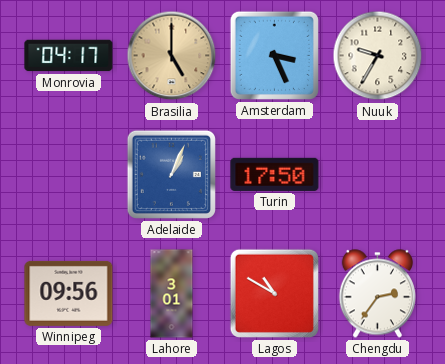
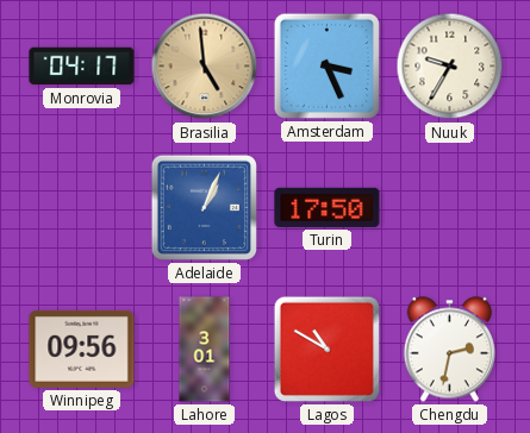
Brasilia: 5:00 -> 4:59 (205, 67)
Chengdu: 2:36 -> 2:32 (449, 350)
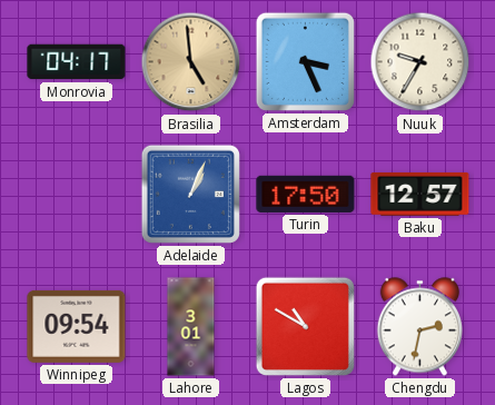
Baku: none -> 12:57 (420, 194)
Winnipeg: 09:56 -> 09:54 (77, 326)
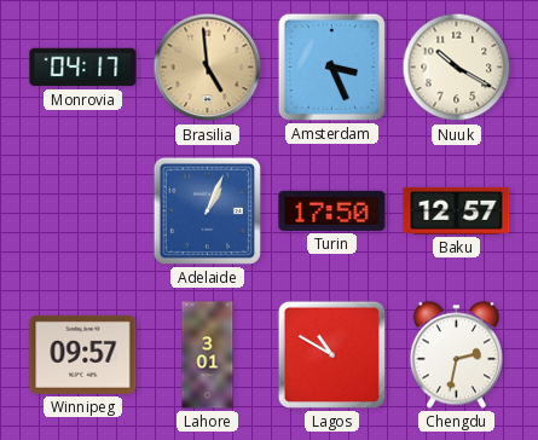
Nuuk: 9:35 -> 10:20 (457, 68)
Winnipeg: 09:54 -> 09:57 (83, 354)
